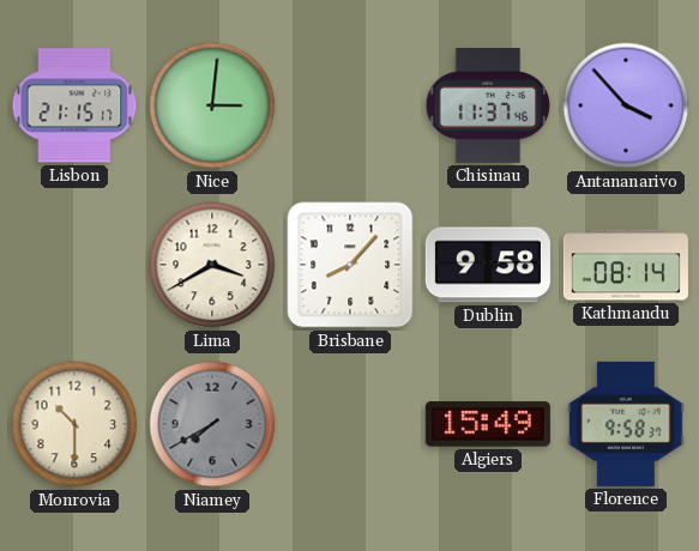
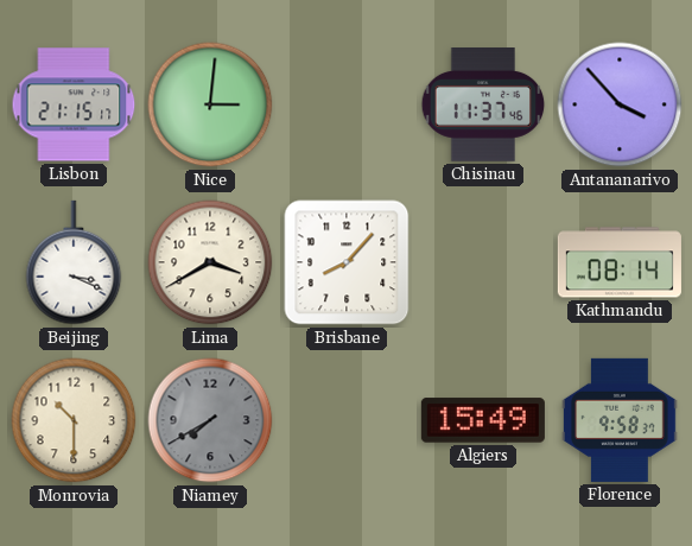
Beijing: none -> 3:19 (74, 262)
Dublin: 9:58 -> none (488, 265)
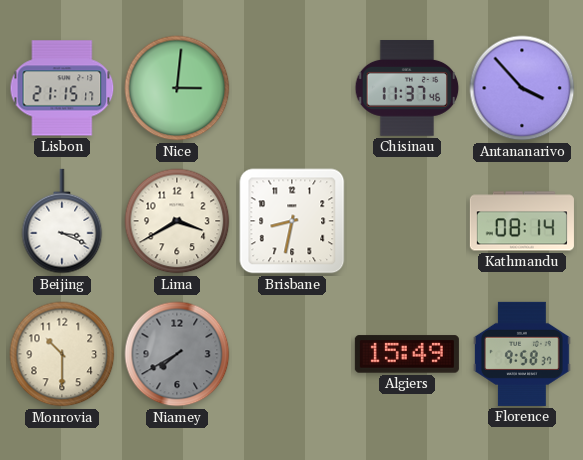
Brisbane: 8:07 -> 8:32 (292, 221)
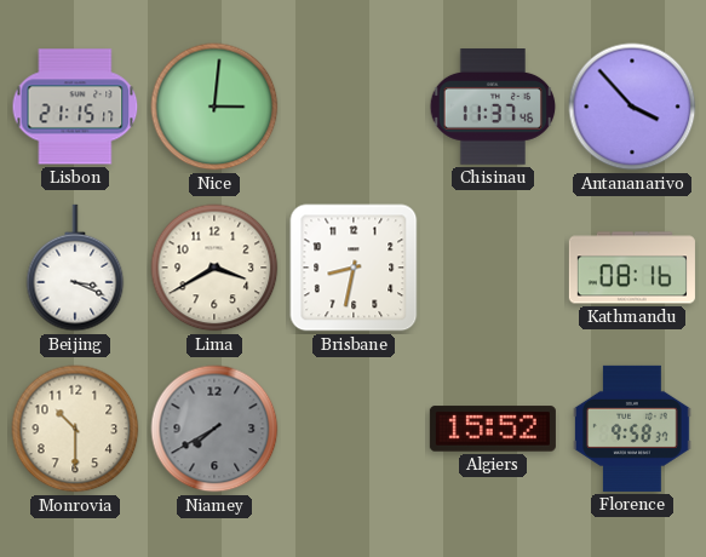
Kathmandu: 08:14 -> 08:16 (632, 268)
Algiers: 15:49 -> 15:52 (493, 429)
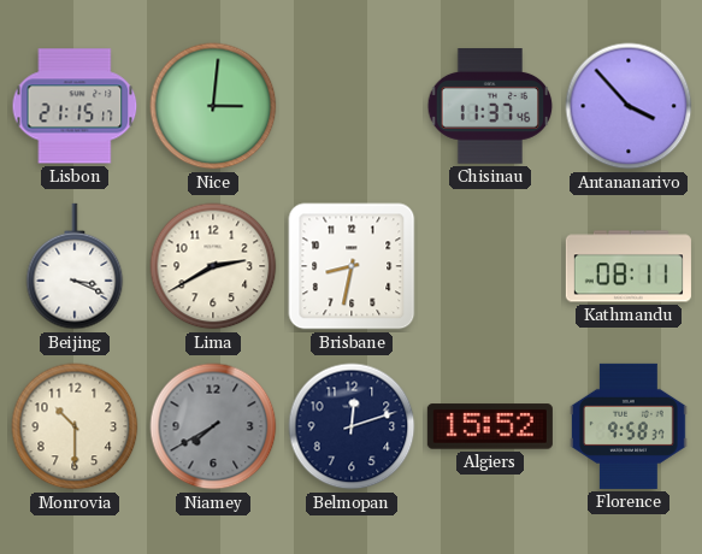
Lima: 3:40 -> 2:40 (213, 266)
Kathmandu: 08:16 -> 08:11 (629, 266)
Belmopan: none -> 12:12 (352, 426)
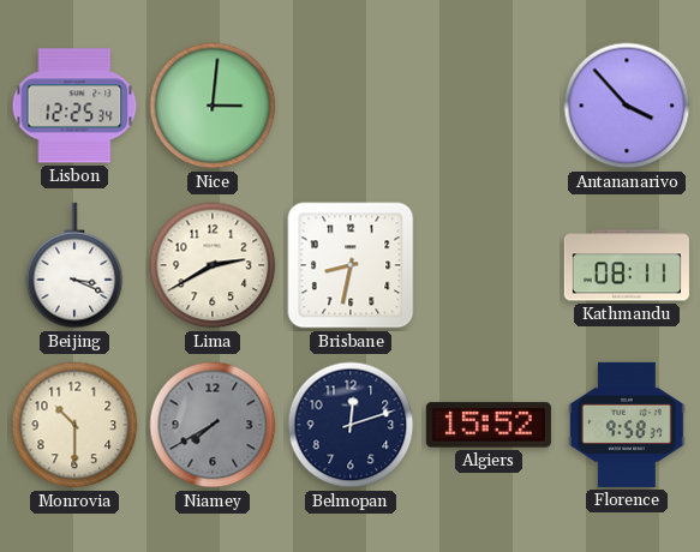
Lisbon: 21:15 -> 12:25 (74, 106)
Chisinau: 11:37 -> none (490, 107)
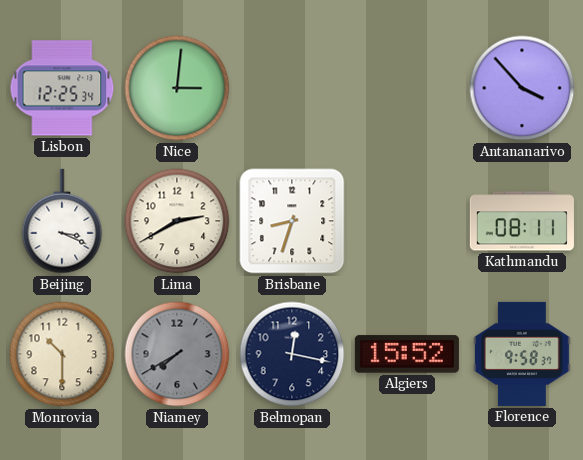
Brisbane: 8:32 -> 8:33 (292, 221)
Belmopan: 12:12 -> 12:17 (292, 354)
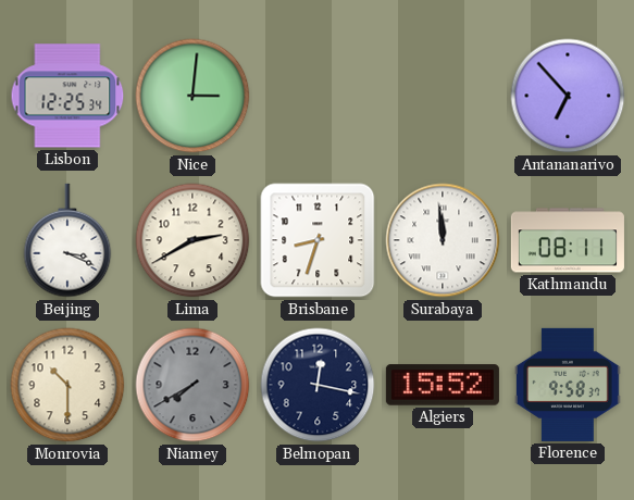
Antananarivo: 3:53 -> 6:53 (568, 96)
Surabaya: none -> 11:59 (443, 240)
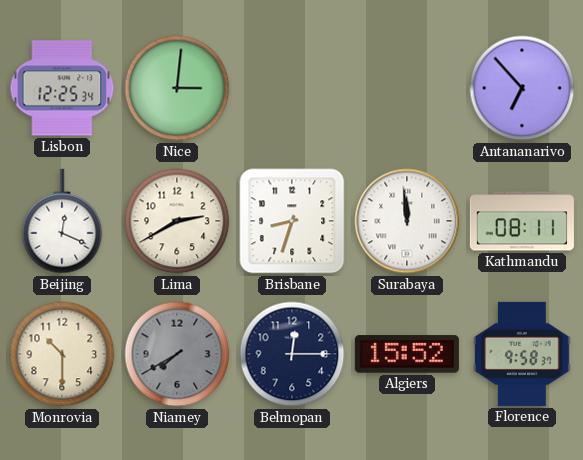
Beijing: 3:19 -> 12:19 (62, 221)
Belmopan: 12:17 -> 12:15 (292, 354)
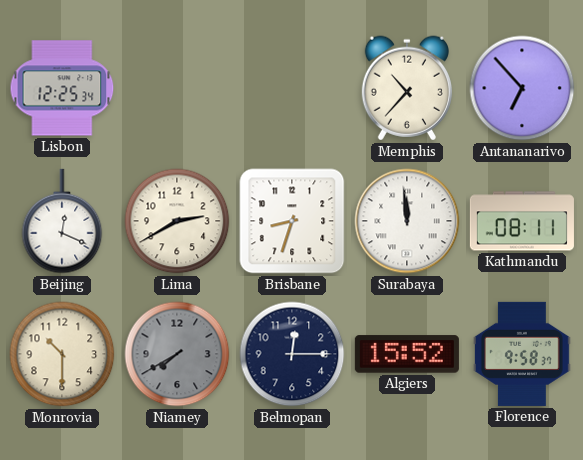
Nice: 3:01 -> none (177, 88)
Memphis: none -> 10:37 (407, 88)
